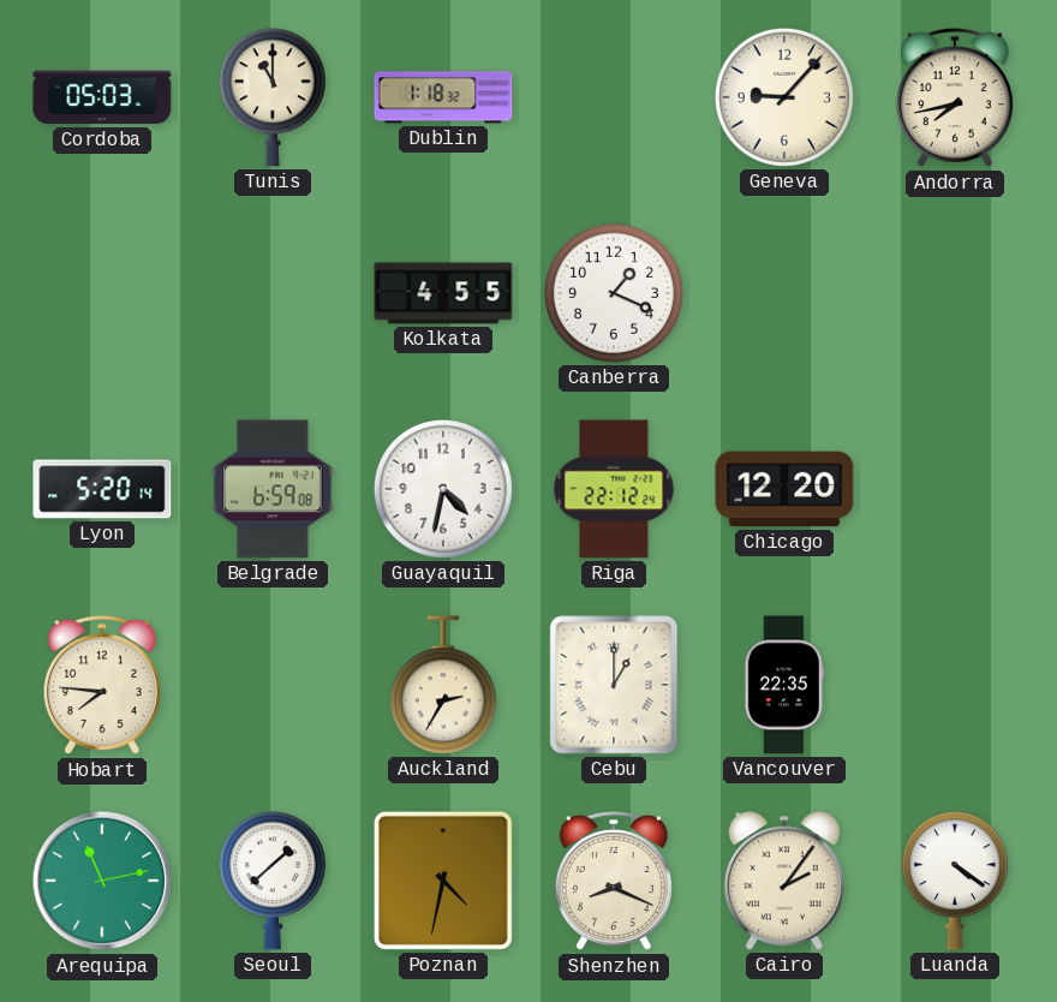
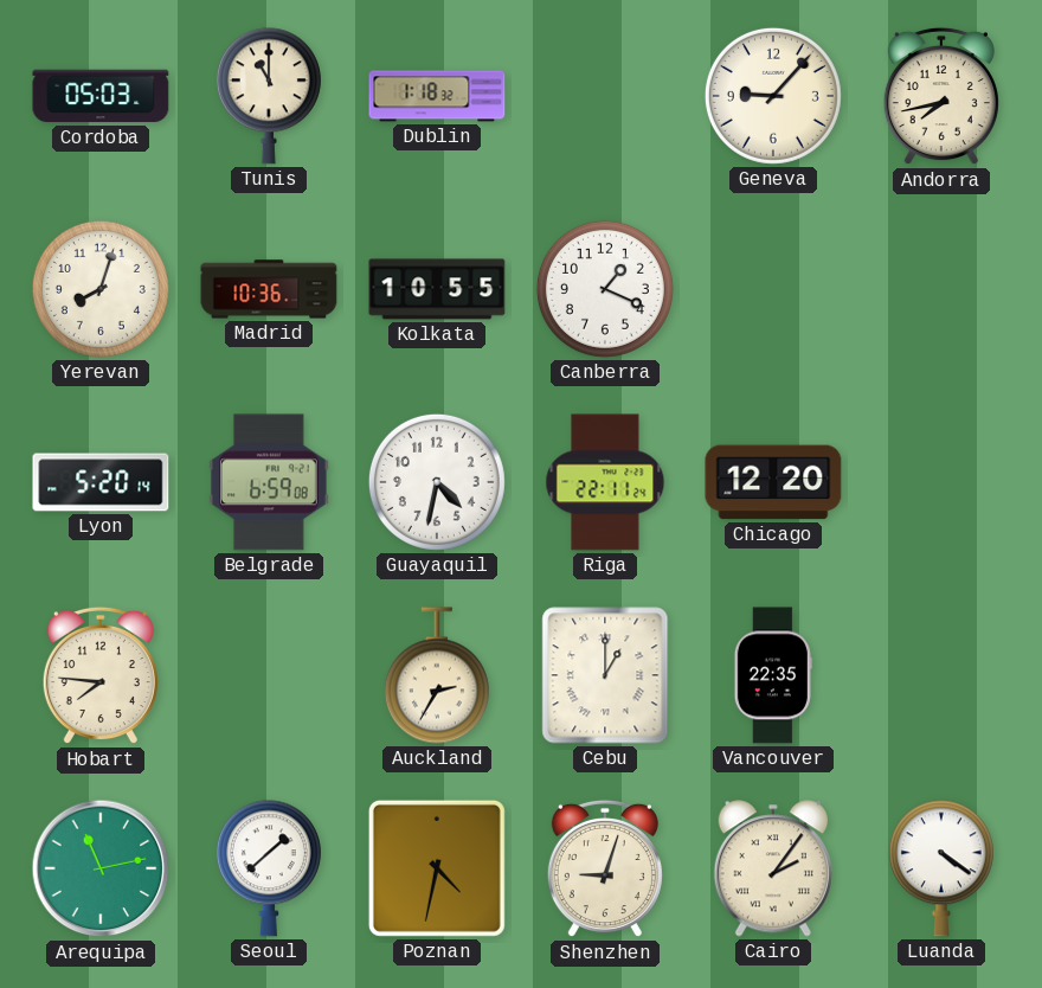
Yerevan: none -> 8:03 (101, 289)
Madrid: none -> 10:36 (269, 289)
Kolkata: 4:55 -> 10:55 (437, 289)
Riga: 22:12 -> 22:11 (605, 482)
Shenzhen: 8:19 -> 9:03 (605, 868)
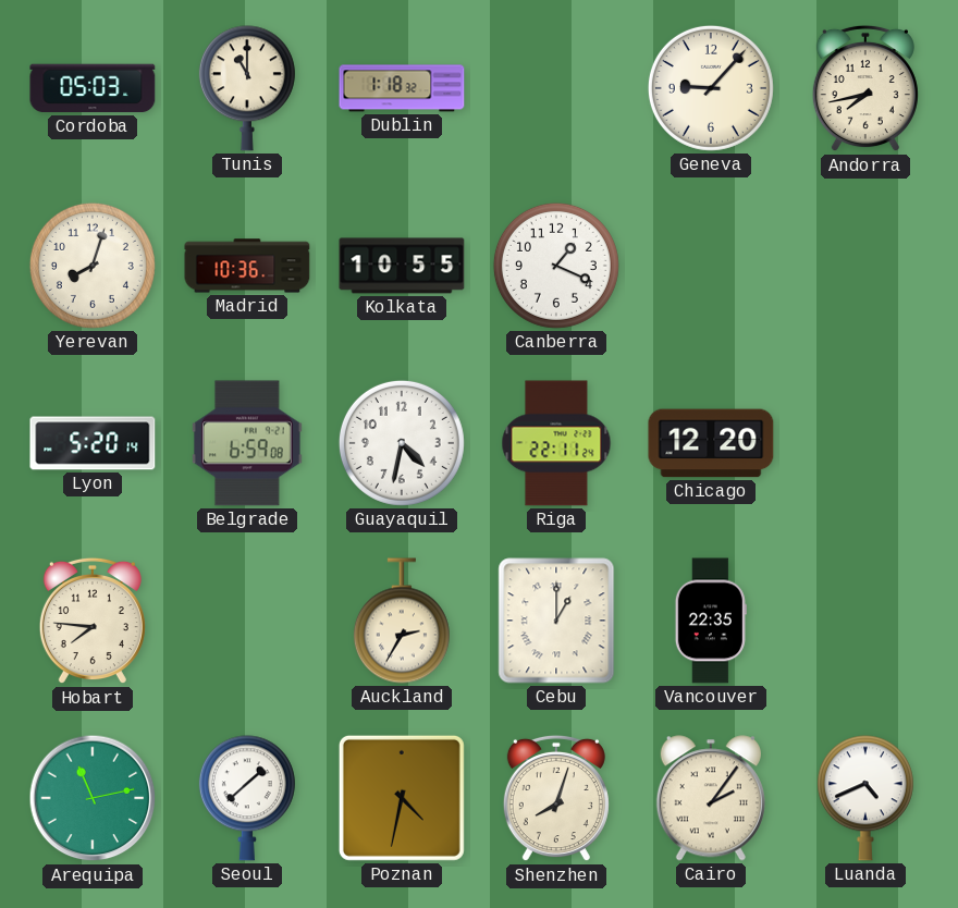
Shenzhen: 9:03 -> 8:03 (556, 798)
Luanda: 4:21 -> 4:41 (865, 798)
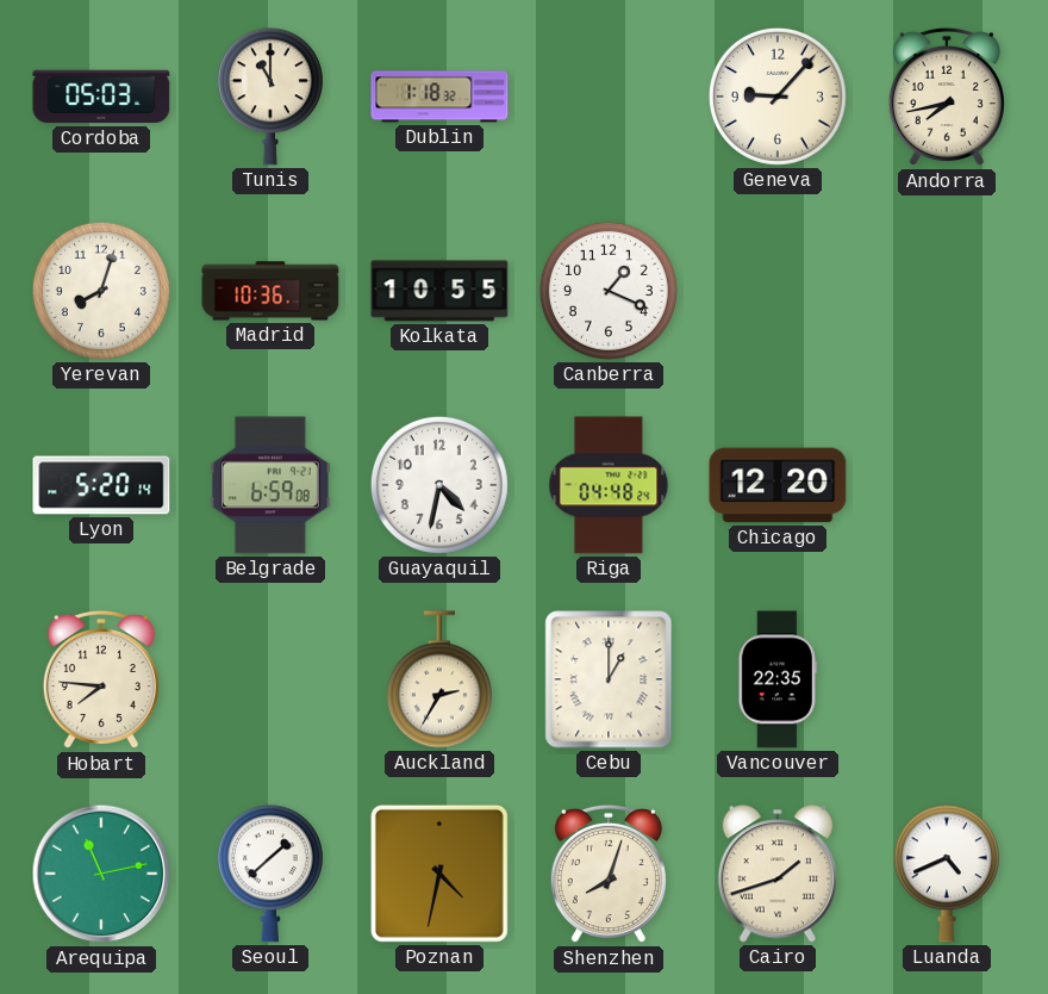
Riga: 22:11 -> 04:48 (609, 485)
Cairo: 2:06 -> 1:42 (778, 874)
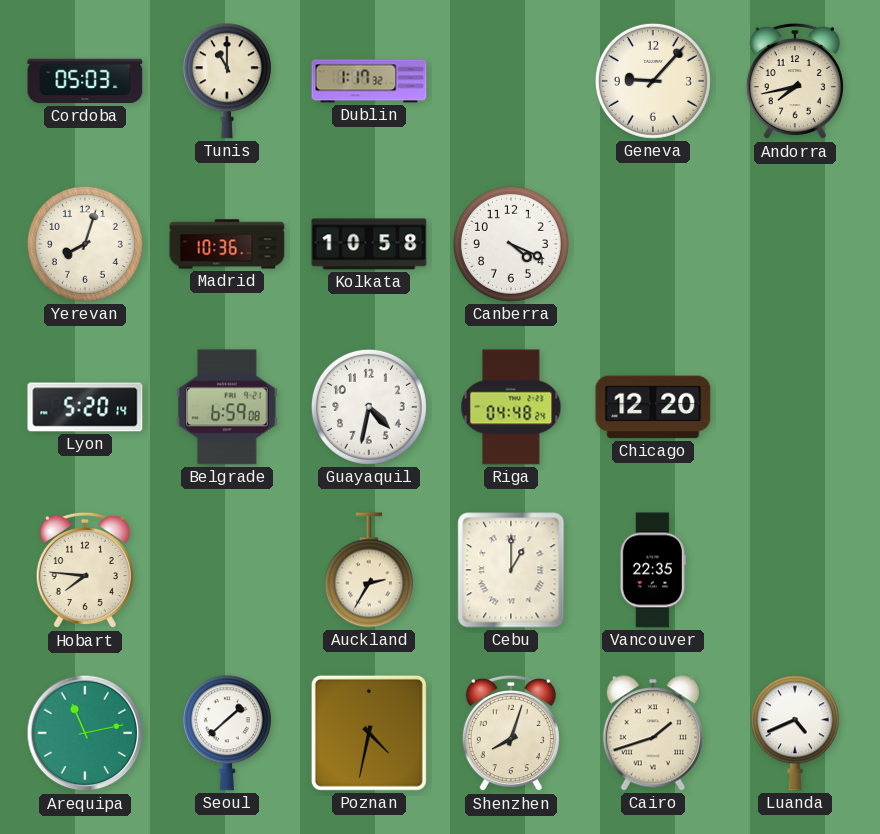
Dublin: 1:18 -> 1:17 (369, 81)
Kolkata: 10:55 -> 10:58 (369, 244)
Canberra: 1:19 -> 4:19 (511, 244)
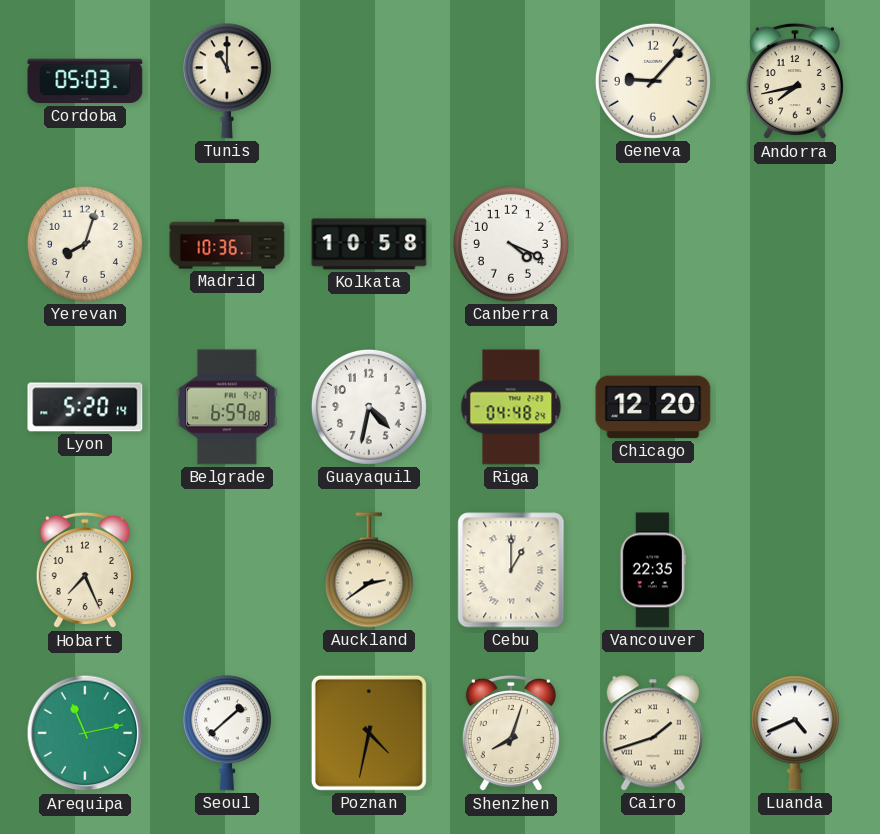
Dublin: 1:17 -> none (369, 81)
Hobart: 7:46 -> 7:26 (85, 570)
Auckland: 2:35 -> 2:39 (369, 570)
